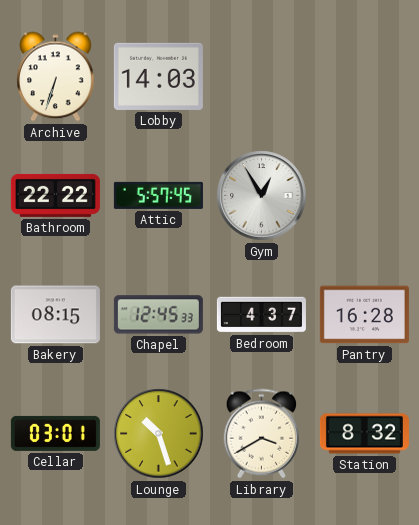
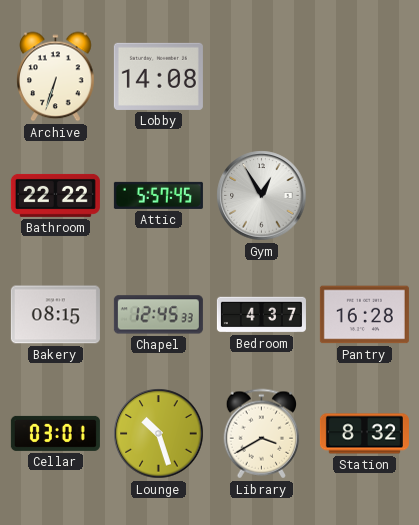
Lobby: 14:03 -> 14:08 (158, 76)
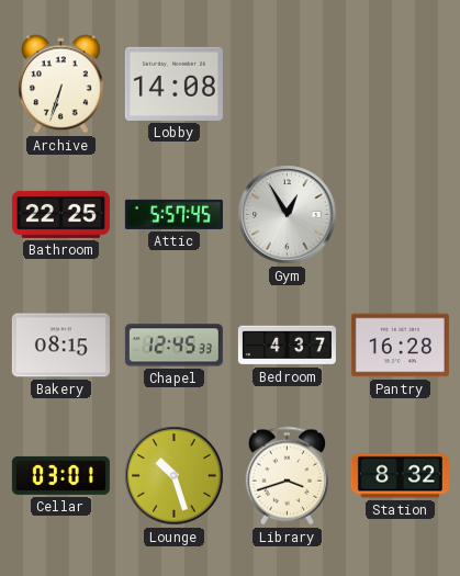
Bathroom: 22:22 -> 22:25 (60, 214)
Library: 3:40 -> 3:42 (288, 476)
